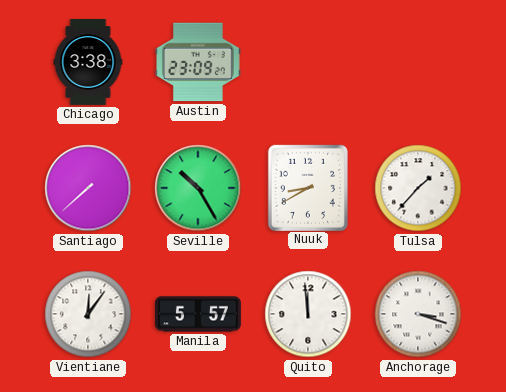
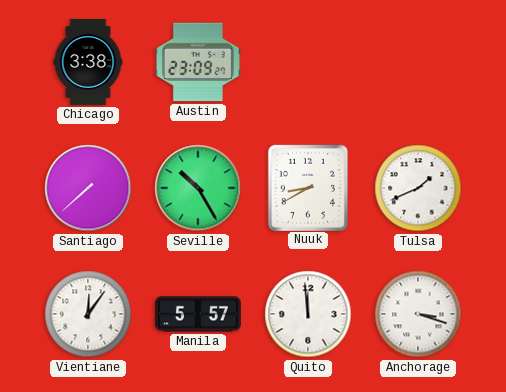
Tulsa: 1:37 -> 1:41 (418, 188)
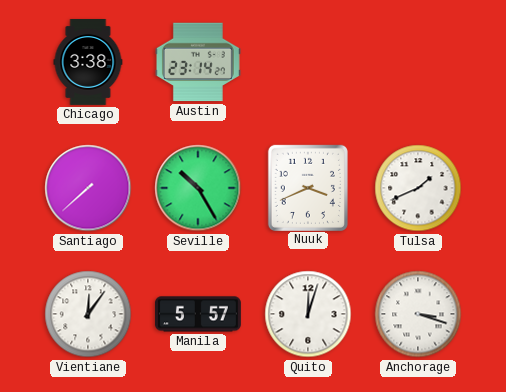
Austin: 23:09 -> 23:14 (198, 62)
Nuuk: 8:40 -> 3:41 (308, 187)
Quito: 11:59 -> 12:03 (308, 314)
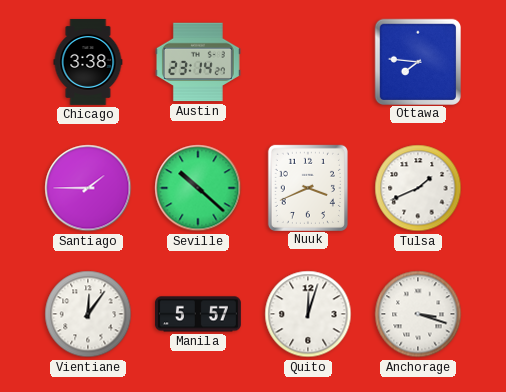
Ottawa: none -> 7:46 (417, 61)
Santiago: 7:38 -> 1:45 (88, 188)
Seville: 10:25 -> 10:22 (198, 188)
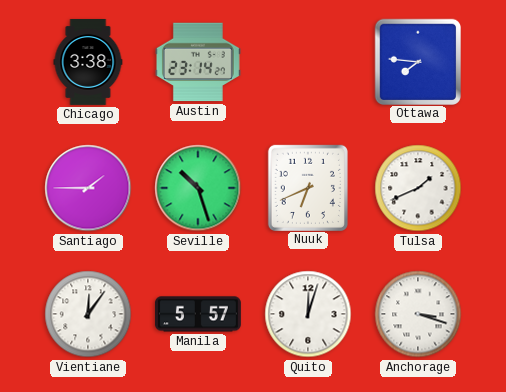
Seville: 10:22 -> 10:27 (198, 188)
Nuuk: 3:41 -> 6:41 (308, 187)
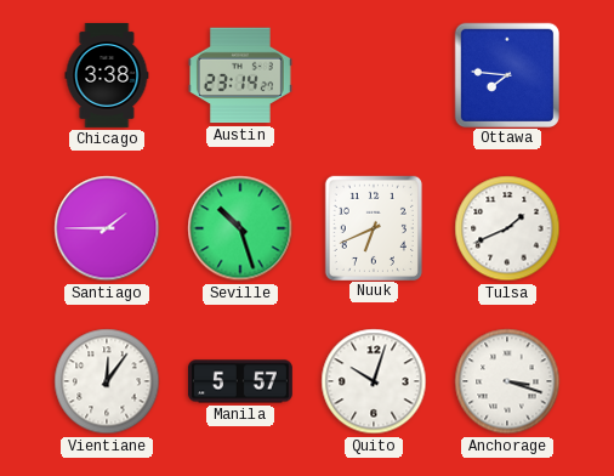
Quito: 12:03 -> 10:03 (374, 381)
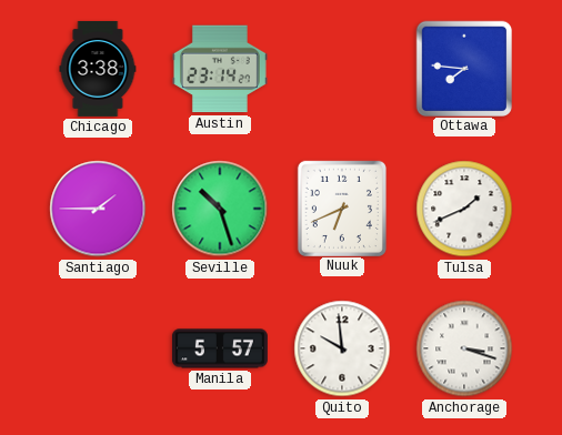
Vientiane: 12:06 -> none (107, 381)
Quito: 10:03 -> 9:59 (342, 348)
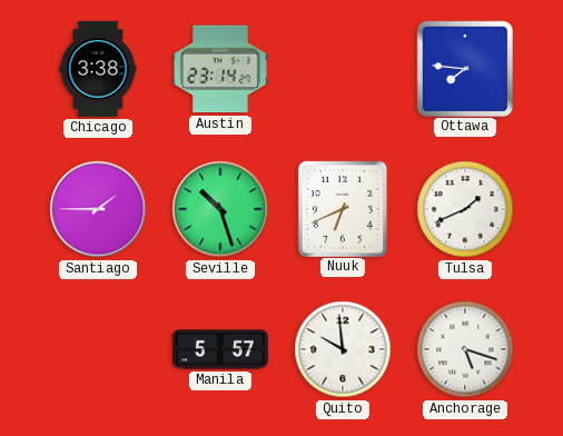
Anchorage: 3:18 -> 5:18 (465, 349)
